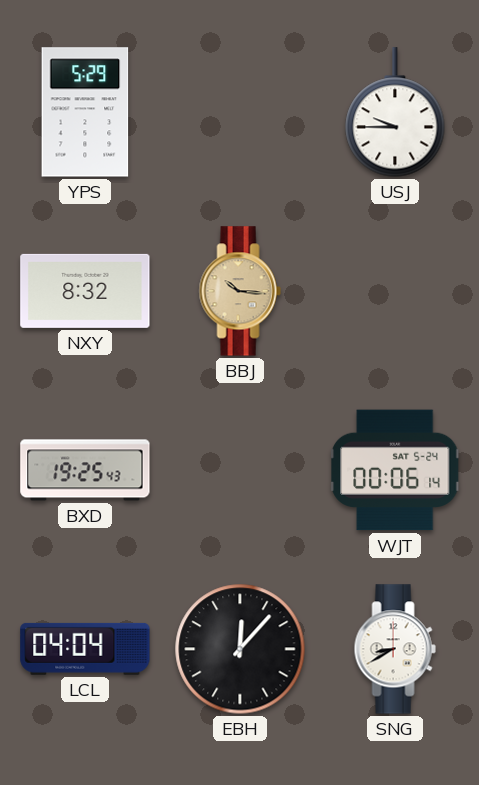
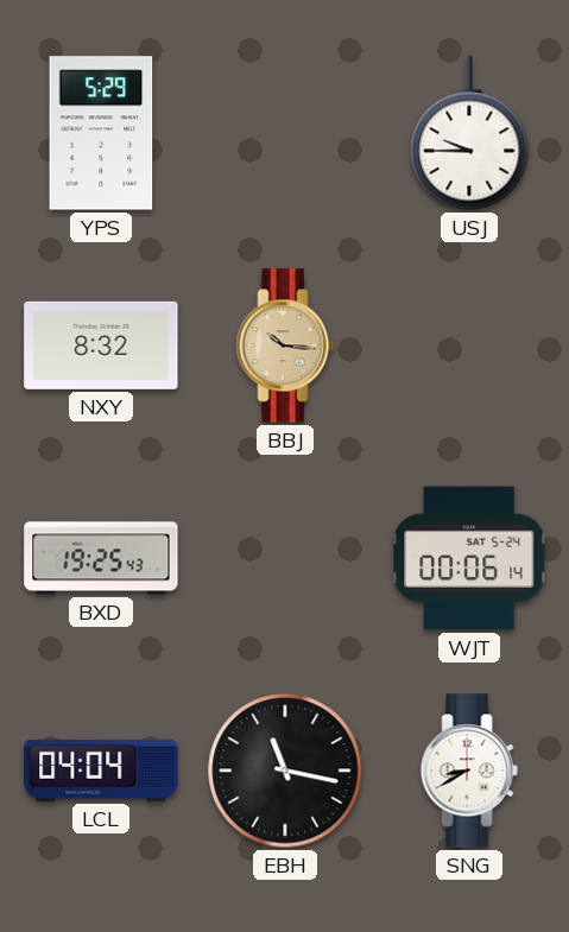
EBH: 12:07 -> 11:17 (285, 771)
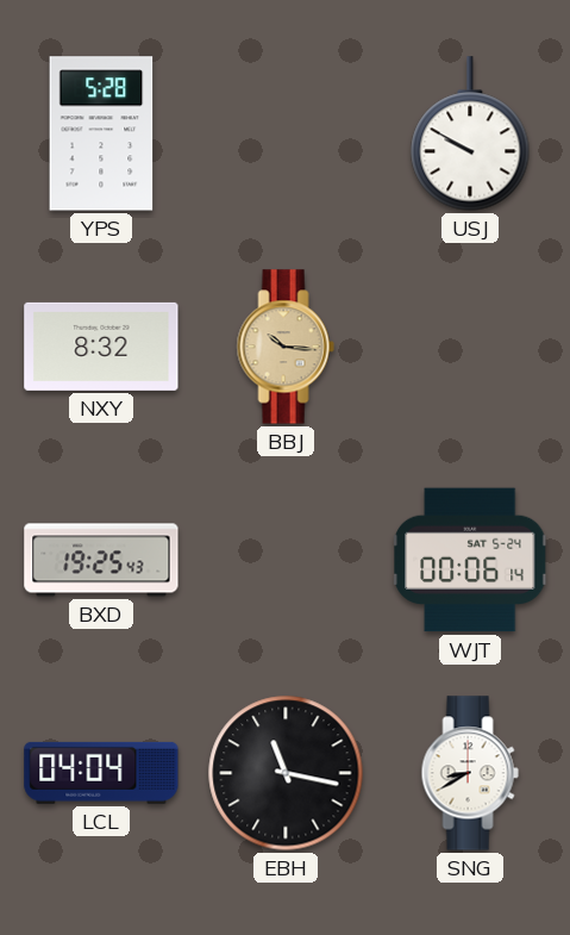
YPS: 5:29 -> 5:28 (101, 133)
USJ: 9:45 -> 9:50 (470, 133)
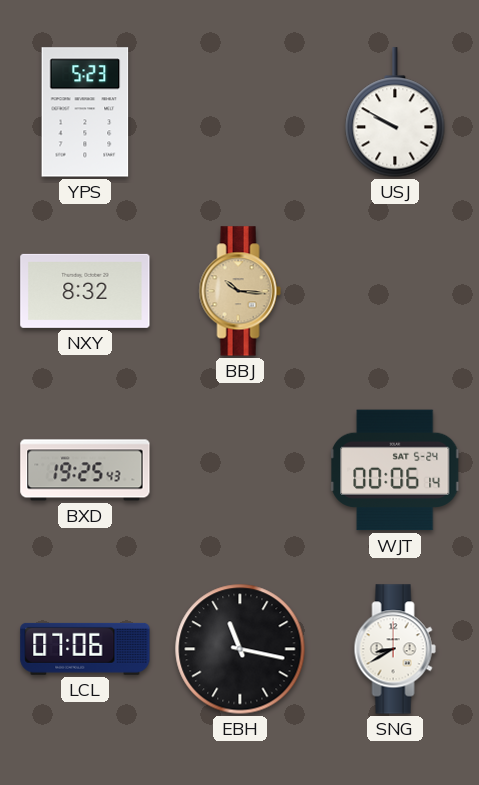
YPS: 5:28 -> 5:23 (85, 112)
LCL: 04:04 -> 07:06 (85, 649)
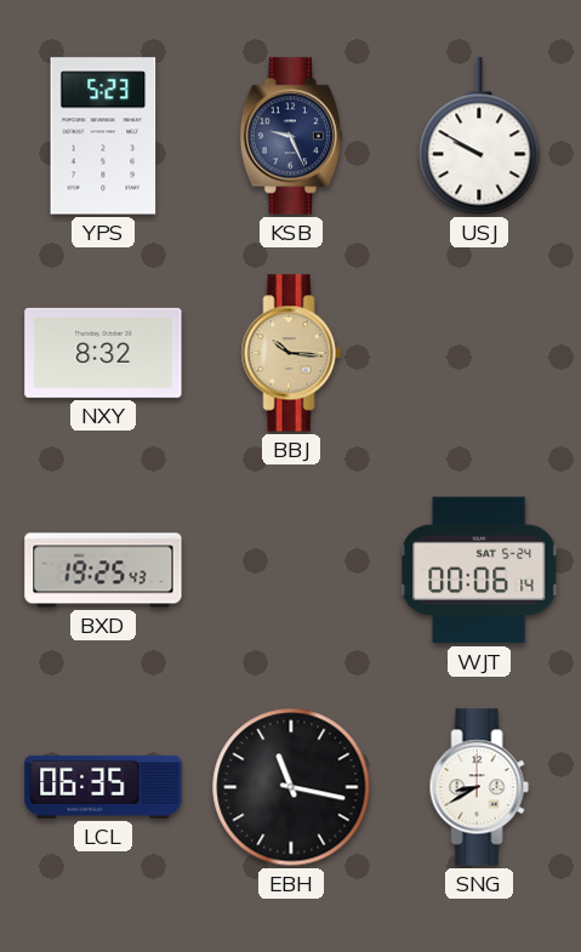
KSB: none -> 9:26 (291, 136)
LCL: 07:06 -> 06:35 (103, 787)
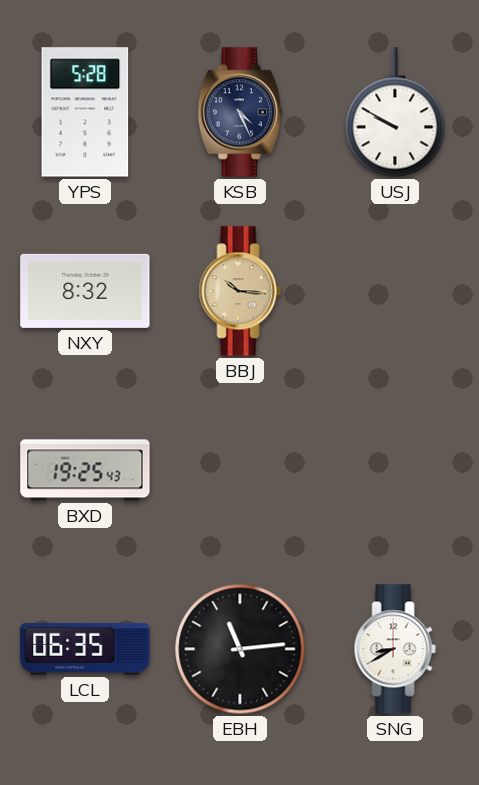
YPS: 5:23 -> 5:28 (85, 112)
KSB: 9:26 -> 4:26 (240, 112)
WJT: 00:06 -> none (480, 570)
EBH: 11:17 -> 11:14 (240, 649)
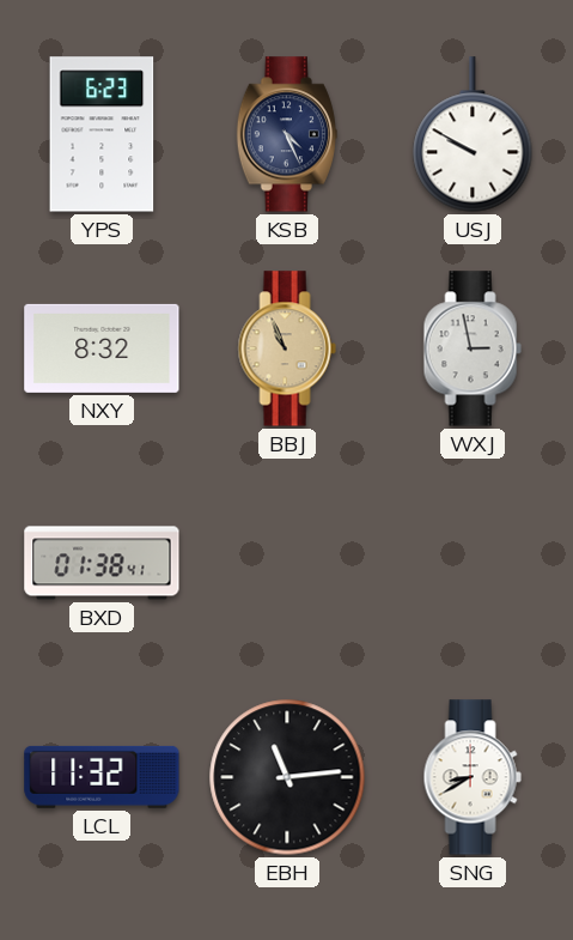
YPS: 5:28 -> 6:23 (102, 134)
BBJ: 10:16 -> 10:56 (287, 348)
WXJ: none -> 2:58 (473, 348)
BXD: 19:25 -> 01:38 (102, 563)
LCL: 06:35 -> 11:32 (102, 777)
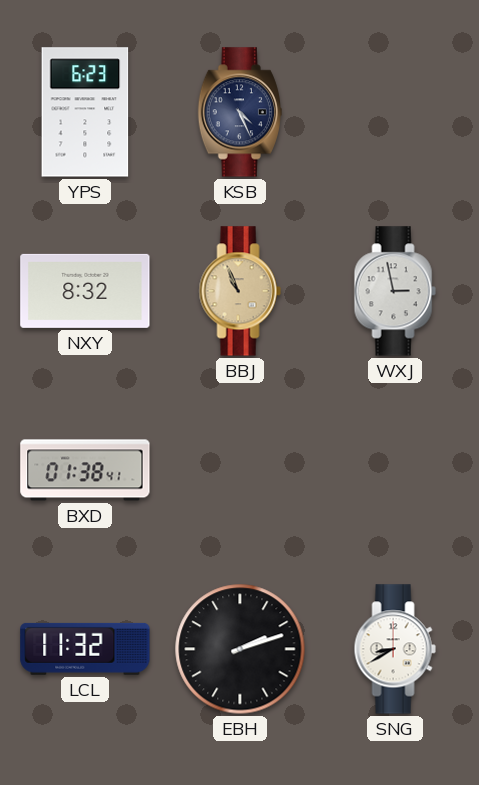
USJ: 9:50 -> none (473, 134)
EBH: 11:14 -> 2:12 (240, 649)
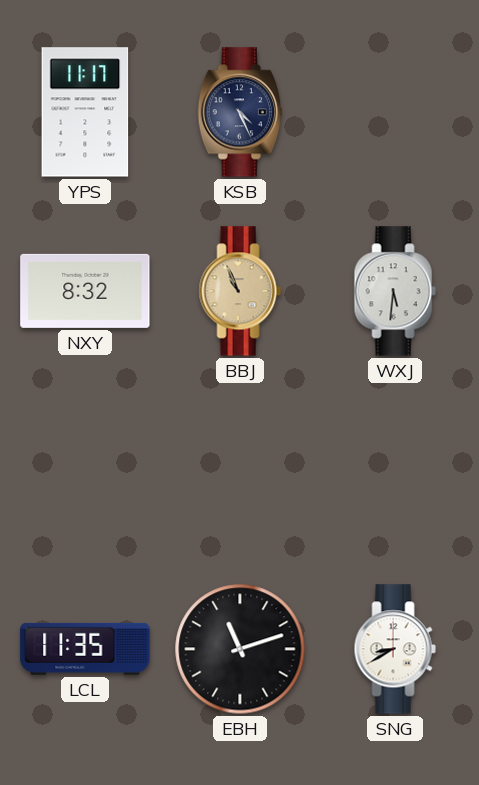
YPS: 6:23 -> 11:17 (85, 112)
WXJ: 2:58 -> 5:31 (395, 291)
BXD: 01:38 -> none (85, 470)
LCL: 11:32 -> 11:35 (85, 649)
EBH: 2:12 -> 11:12 (240, 649)
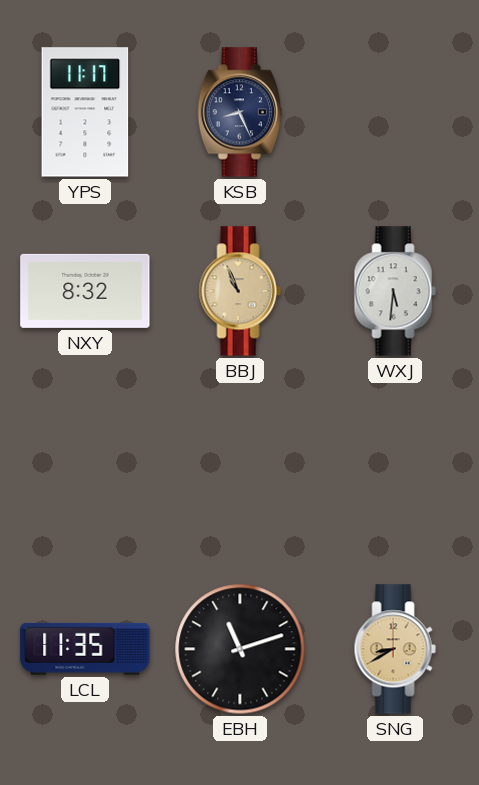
KSB: 4:26 -> 8:26 (240, 112)
SNG dial: white -> champagne (395, 649)
